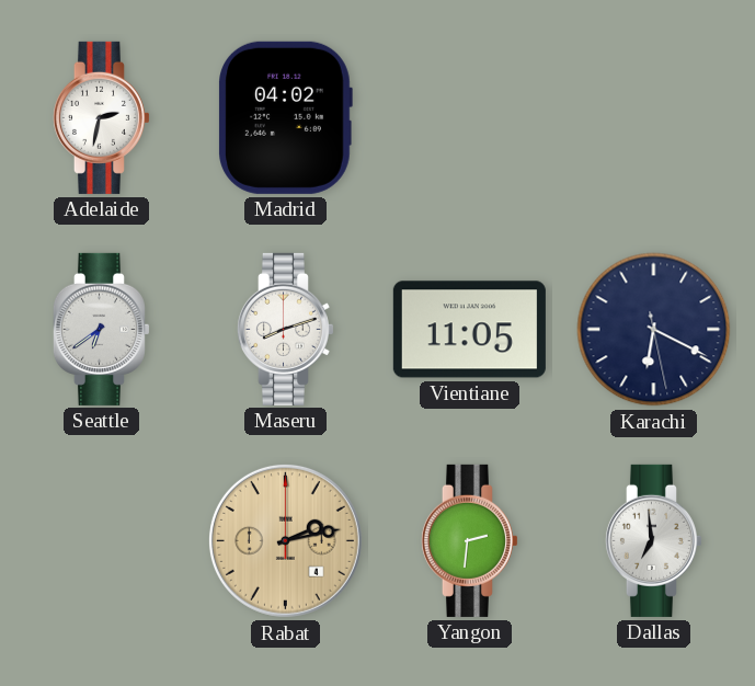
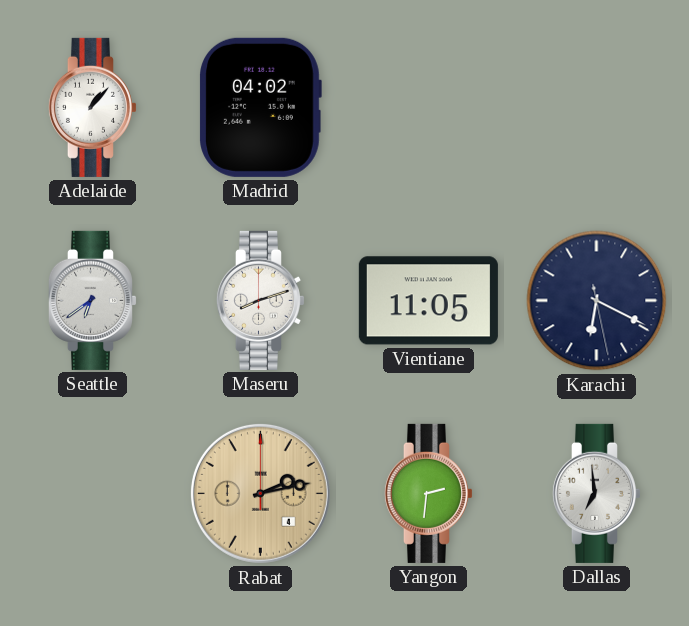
Adelaide: 2:32 -> 1:07 (92, 107)
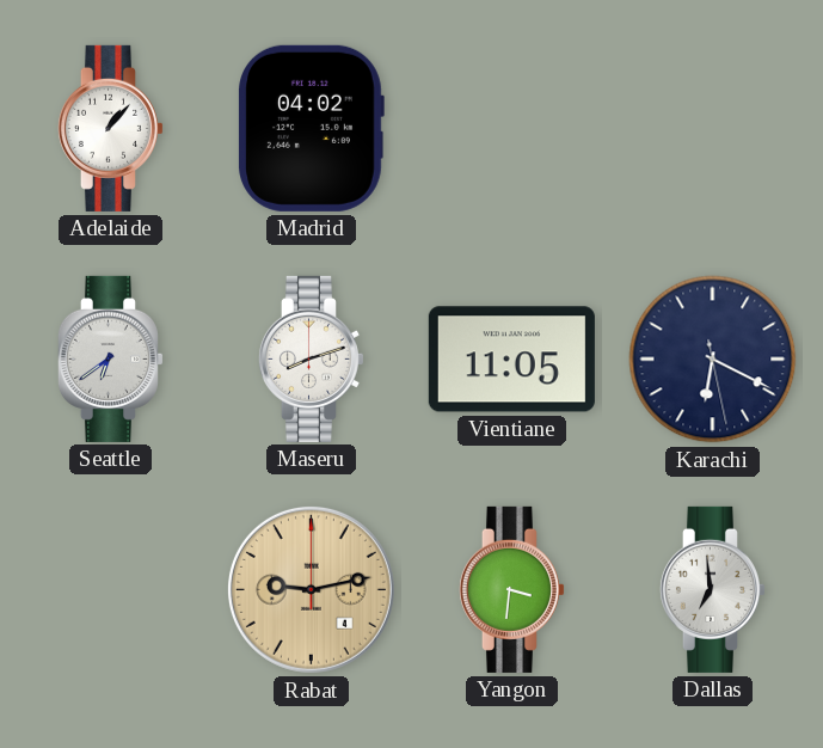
Rabat: 2:13 -> 9:13 (311, 589)
Yangon: 2:31 -> 3:31 (511, 589)
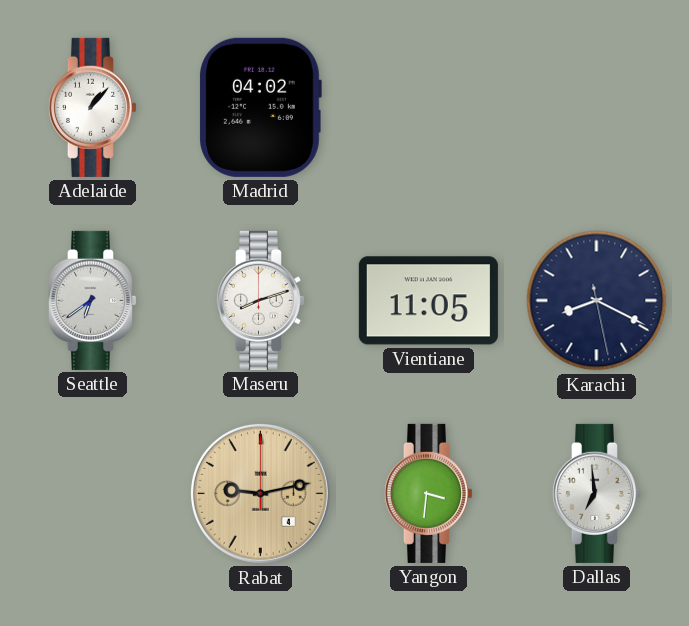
Karachi: 6:19 -> 8:19 (597, 301)
